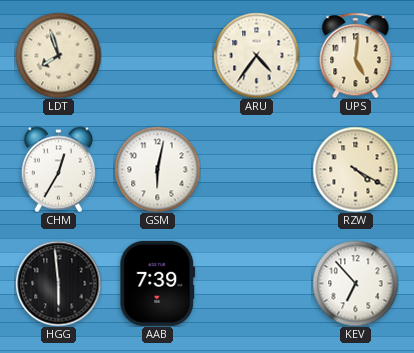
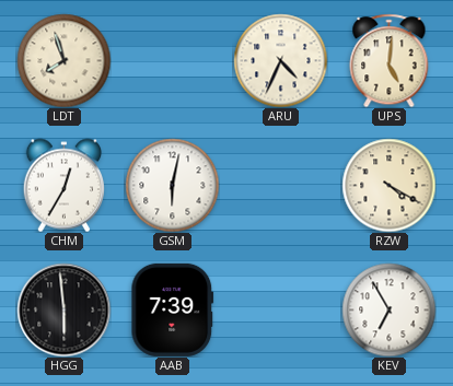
ARU: 4:36 -> 4:34 (280, 60)
KEV: 6:53 -> 6:55 (388, 309)
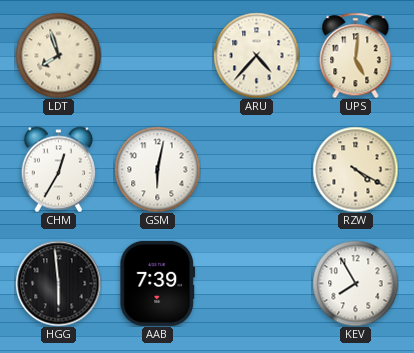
ARU: 4:34 -> 4:37 (256, 55)
KEV: 6:55 -> 7:55 (355, 283)
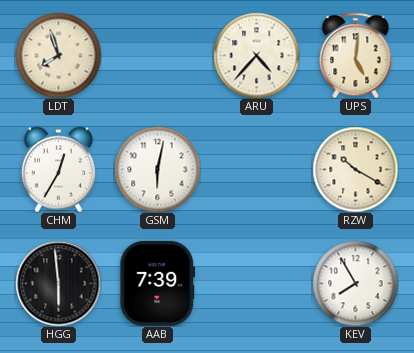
RZW: 4:20 -> 10:20 (355, 169)
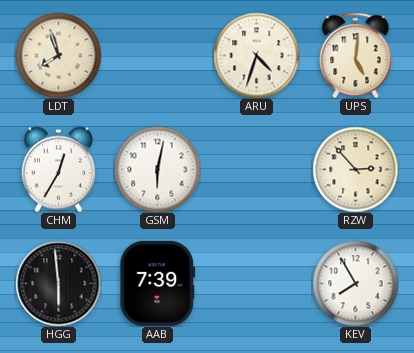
ARU: 4:37 -> 4:33 (256, 55)
RZW: 10:20 -> 2:53 (355, 169)
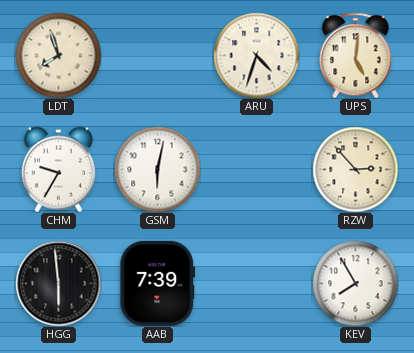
CHM: 12:35 -> 9:35 (58, 169)
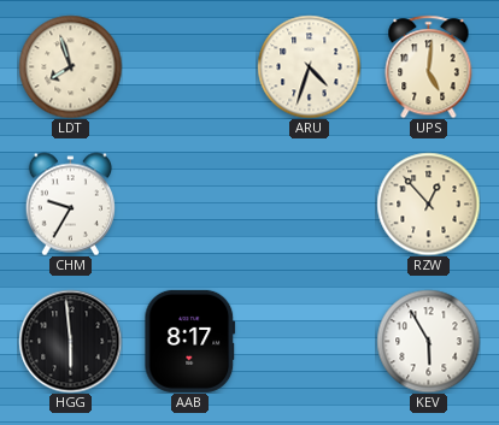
GSM: 6:02 -> none (157, 169)
RZW: 2:53 -> 12:53 (428, 203)
AAB: 7:39 -> 8:17 (190, 341)
KEV: 7:55 -> 5:55 (428, 341)
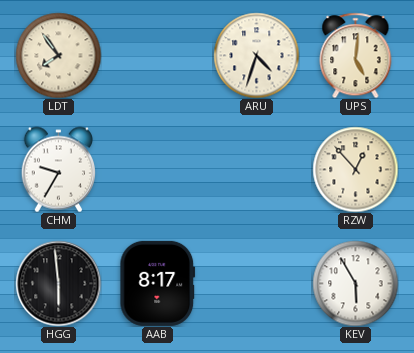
LDT: 7:57 -> 7:54 (58, 55)
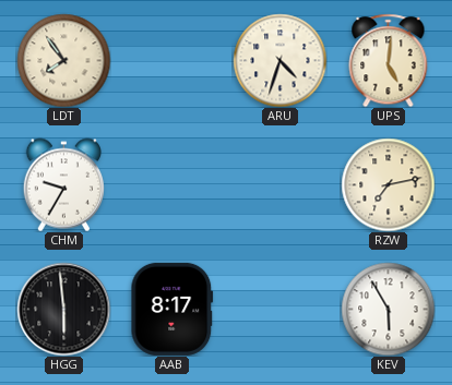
RZW: 12:53 -> 7:13 (388, 184)
